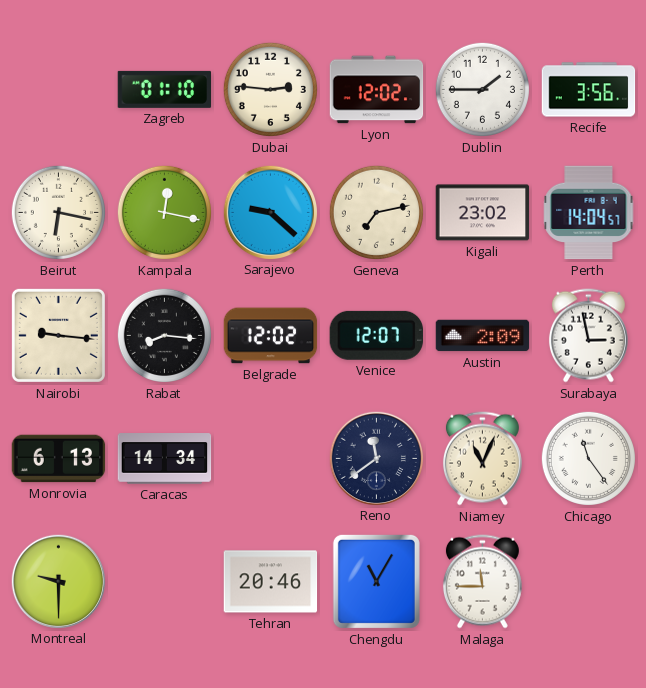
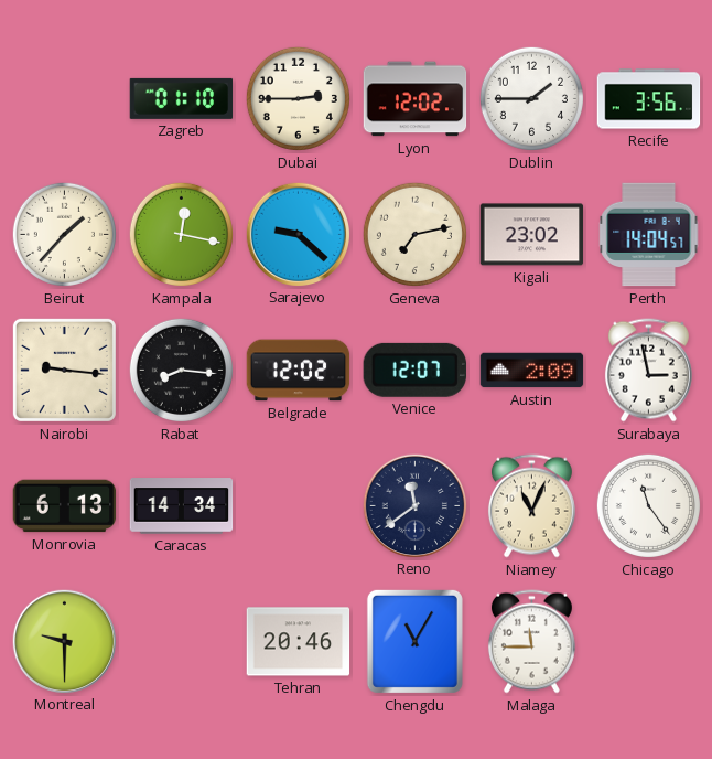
Dubai: 2:46 -> 2:45 (298, 98)
Beirut: 6:17 -> 1:37 (64, 234)
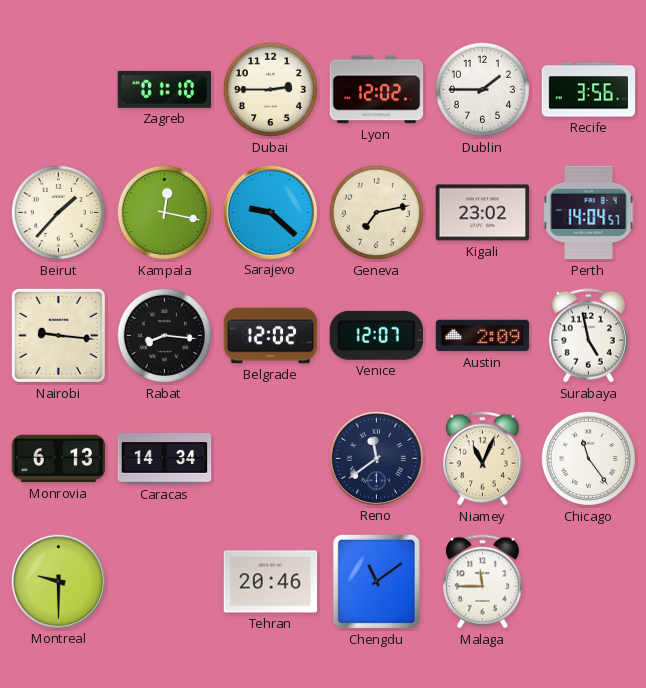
Surabaya: 2:58 -> 4:58 (588, 336)
Chengdu: 11:05 -> 11:09 (376, 581)
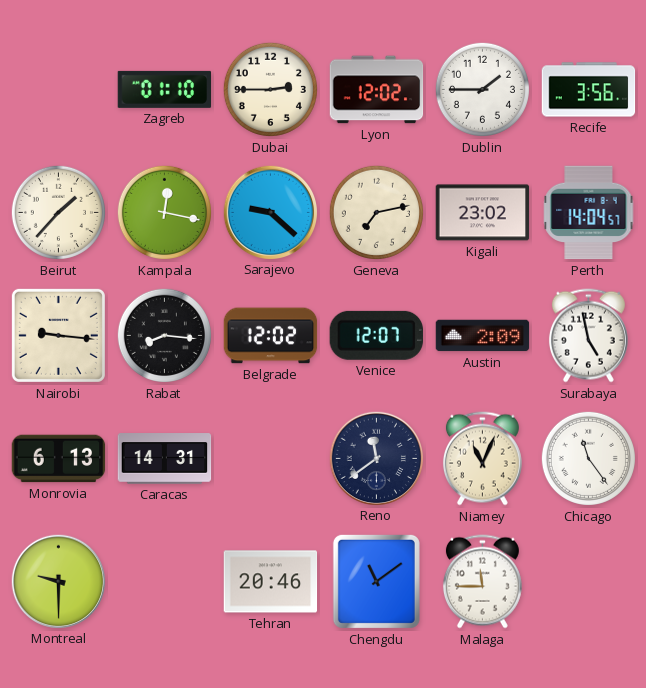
Caracas: 14:34 -> 14:31 (165, 459)
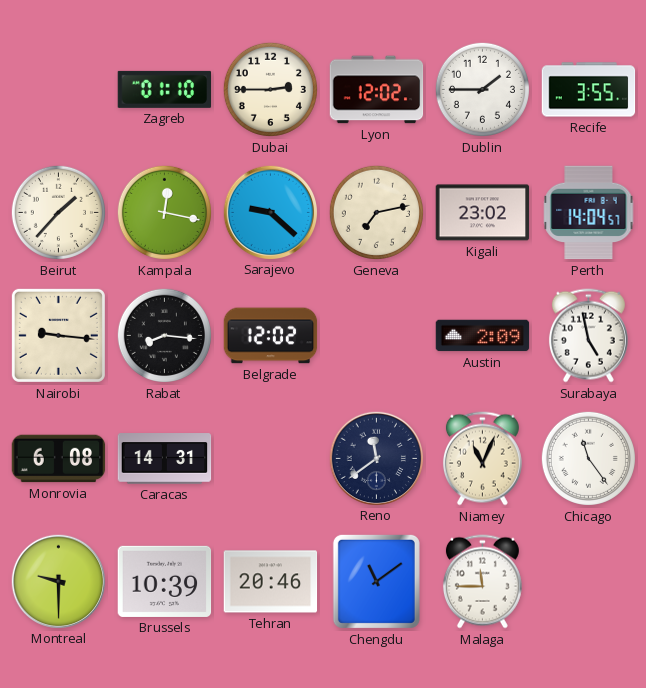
Recife: 3:56 -> 3:55 (589, 90)
Venice: 12:07 -> none (376, 335)
Monrovia: 6:13 -> 6:08 (59, 459)
Brussels: none -> 10:39 (165, 581)
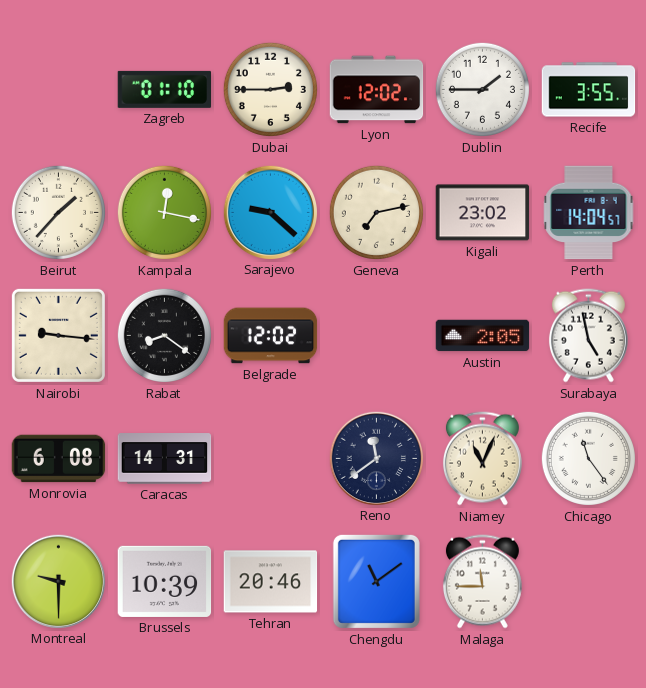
Rabat: 8:16 -> 8:21 (164, 335)
Austin: 2:09 -> 2:05 (483, 336)
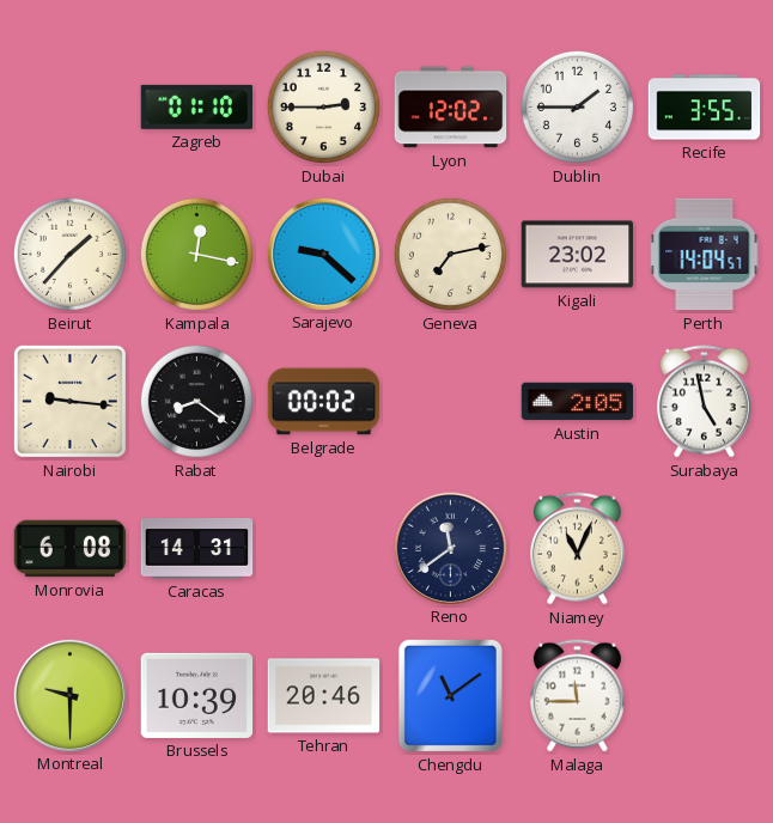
Belgrade: 12:02 -> 00:02 (324, 402)
Chicago: 11:24 -> none (588, 458)
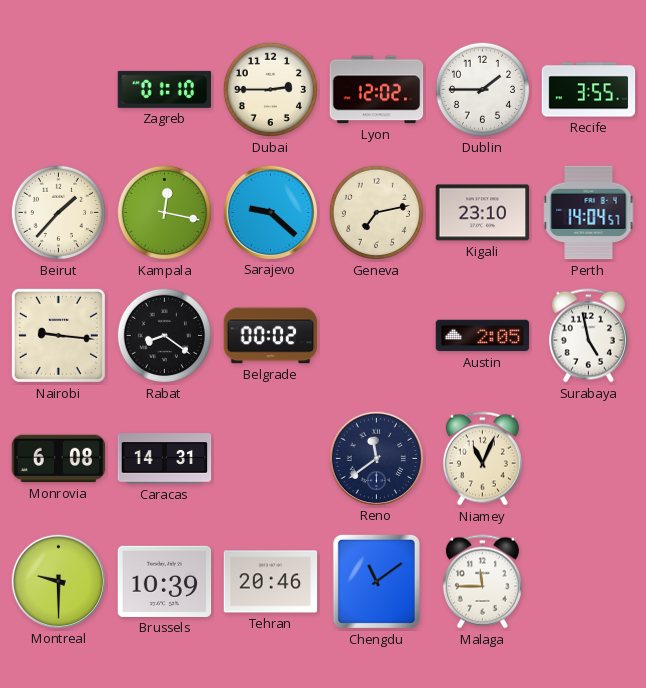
Kigali: 23:02 -> 23:10 (483, 213)
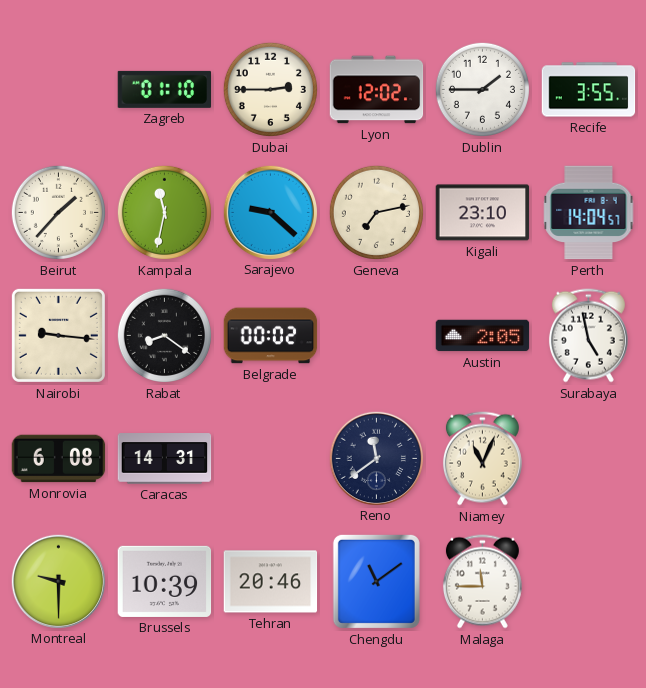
Kampala: 12:17 -> 11:32 (164, 212)
